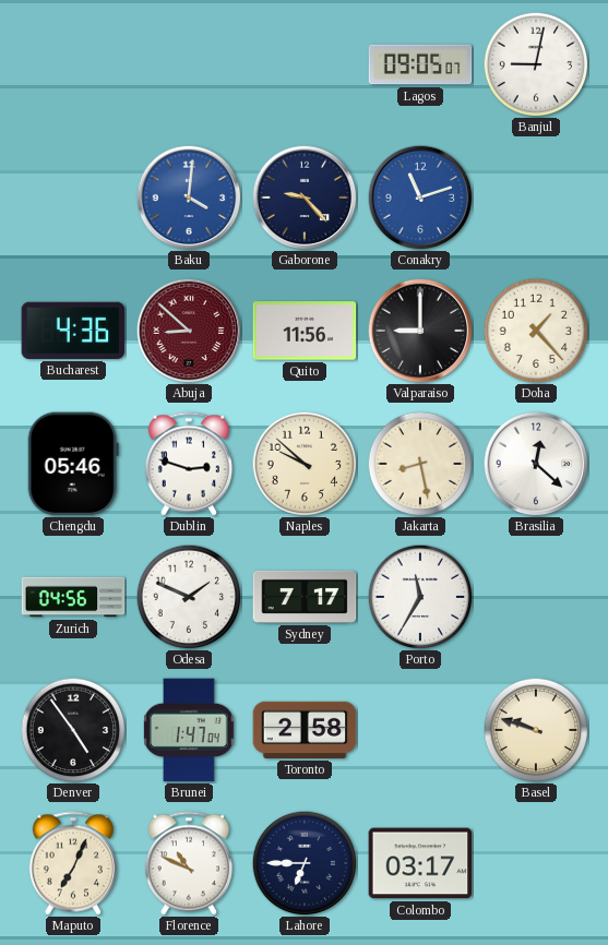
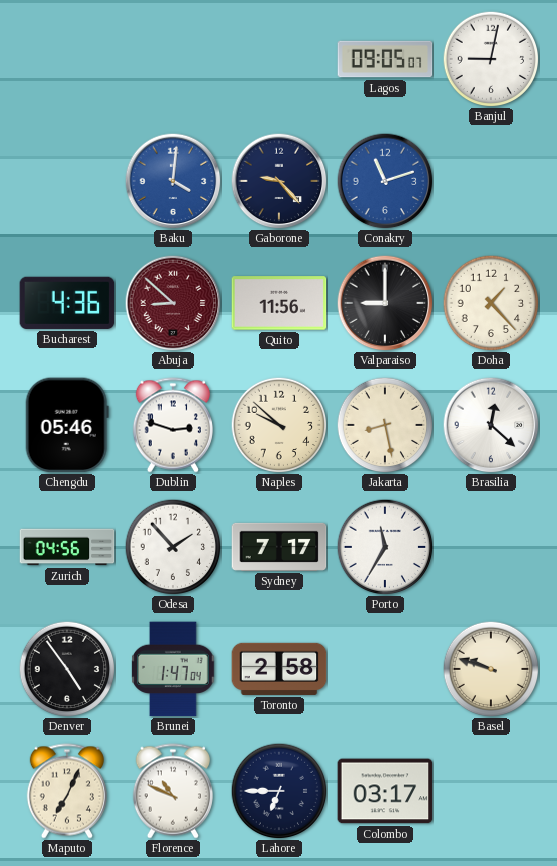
Odesa: 1:49 -> 1:53 (173, 547)
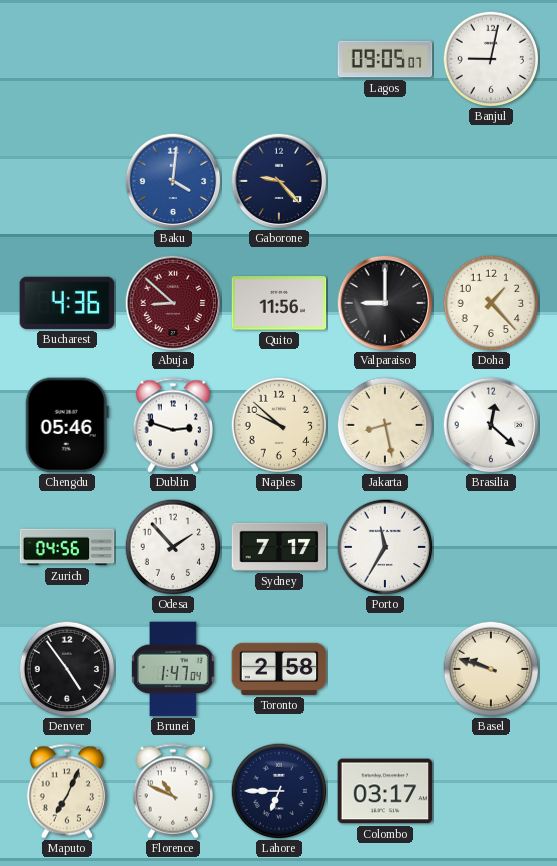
Conakry: 11:12 -> none (385, 181)
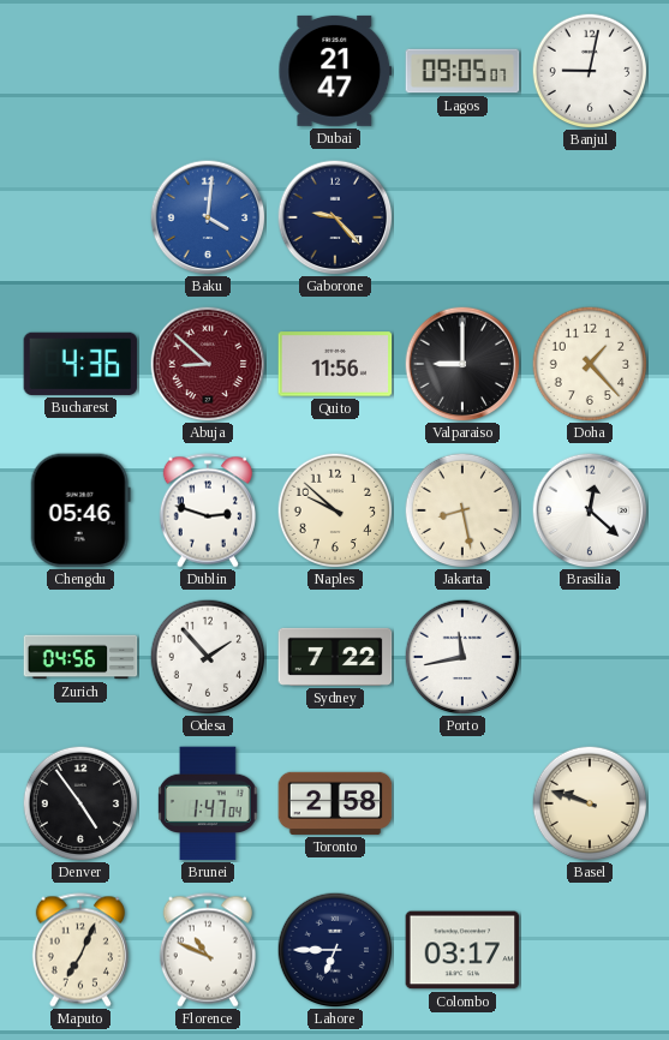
Dubai: none -> 21:47 (335, 71)
Sydney: 7:17 -> 7:22 (335, 657)
Porto: 11:35 -> 11:43 (462, 657)
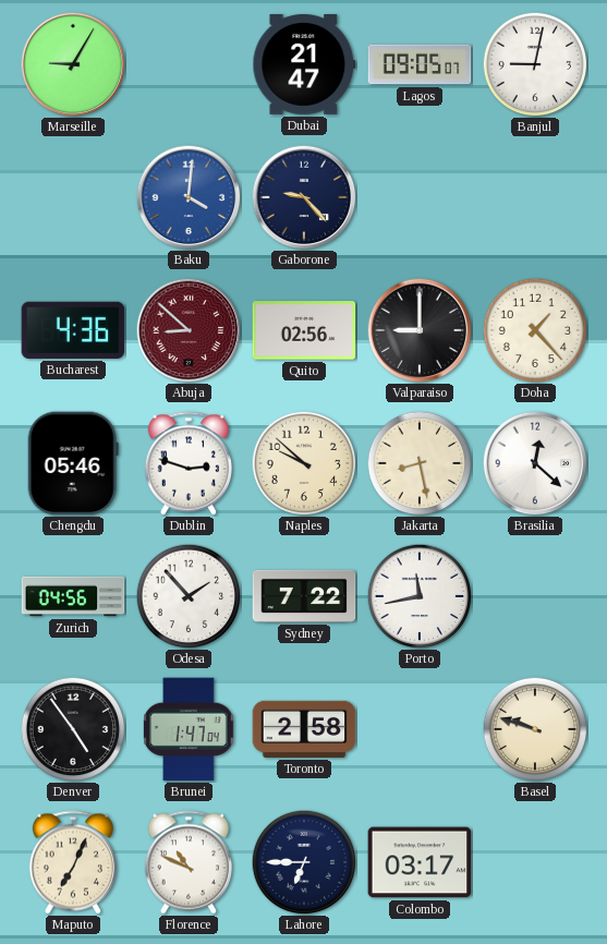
Marseille: none -> 9:05 (73, 64)
Quito: 11:56 -> 02:56 (304, 330)
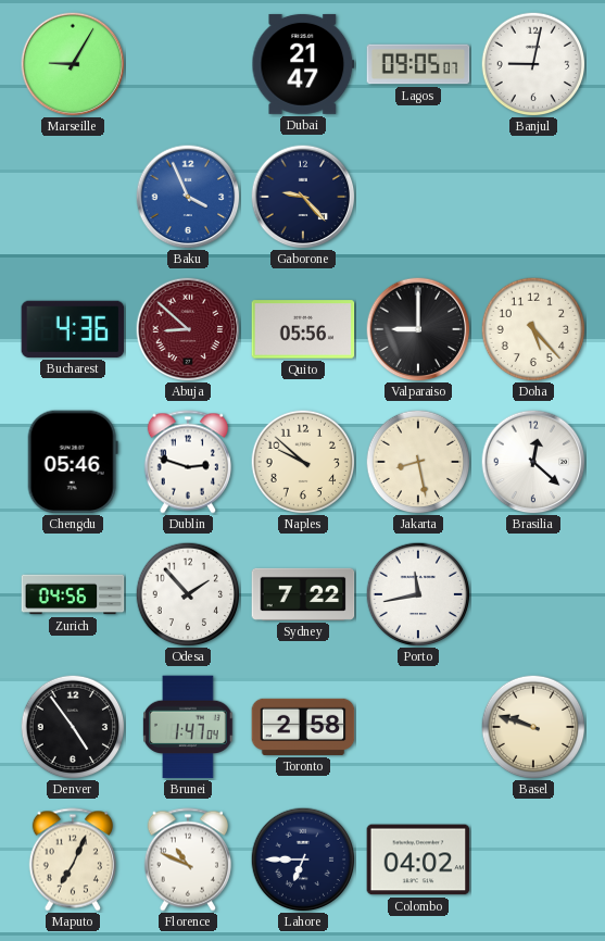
Baku: 4:01 -> 3:56 (188, 197)
Quito: 02:56 -> 05:56 (303, 329)
Doha: 1:23 -> 5:23 (533, 329)
Colombo: 03:17 -> 04:02 (418, 860)
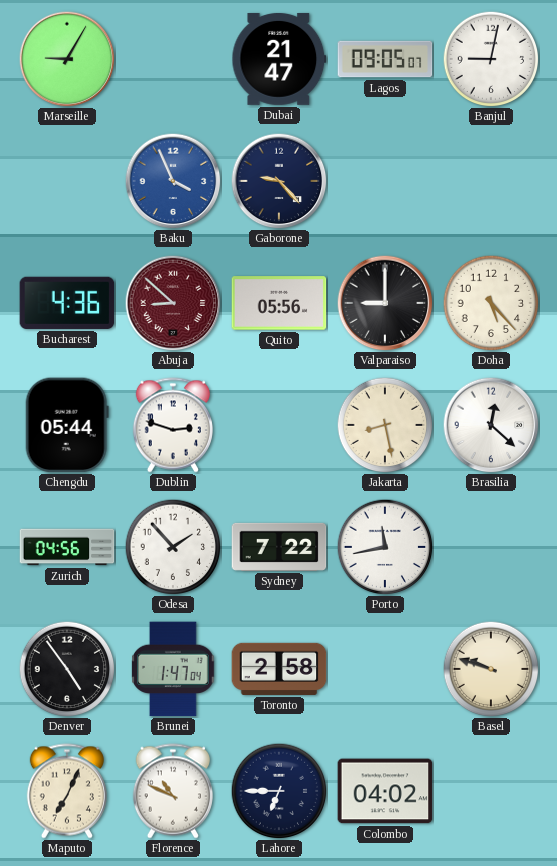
Chengdu: 05:46 -> 05:44 (67, 425)
Naples: 9:52 -> none (303, 462)
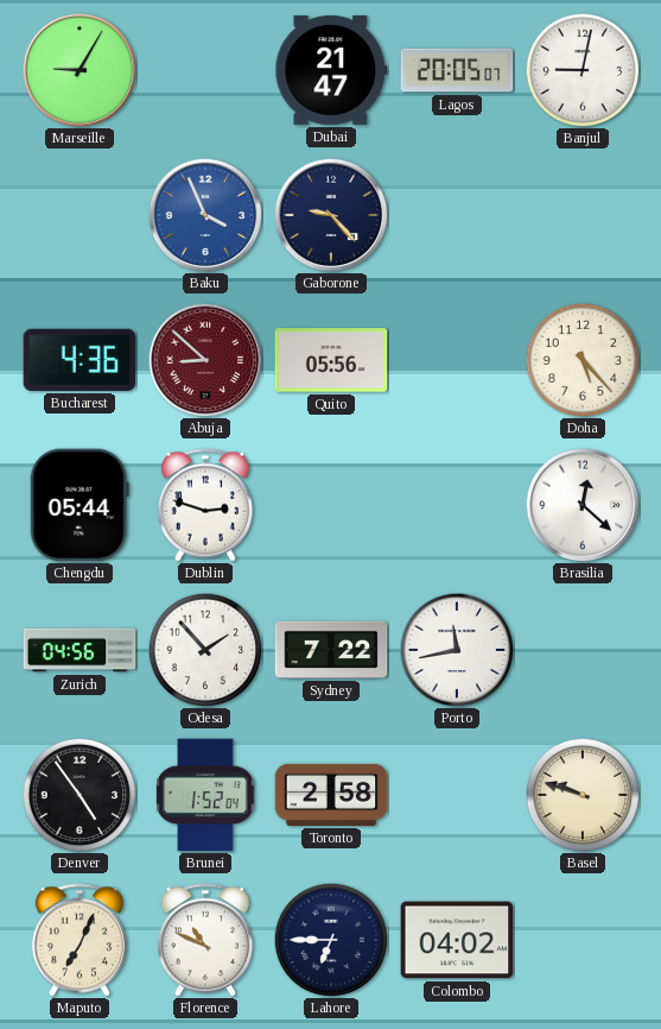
Lagos: 09:05 -> 20:05 (457, 70)
Valparaiso: 9:00 -> none (385, 303)
Jakarta: 8:28 -> none (385, 425)
Brunei: 1:47 -> 1:52 (205, 795)
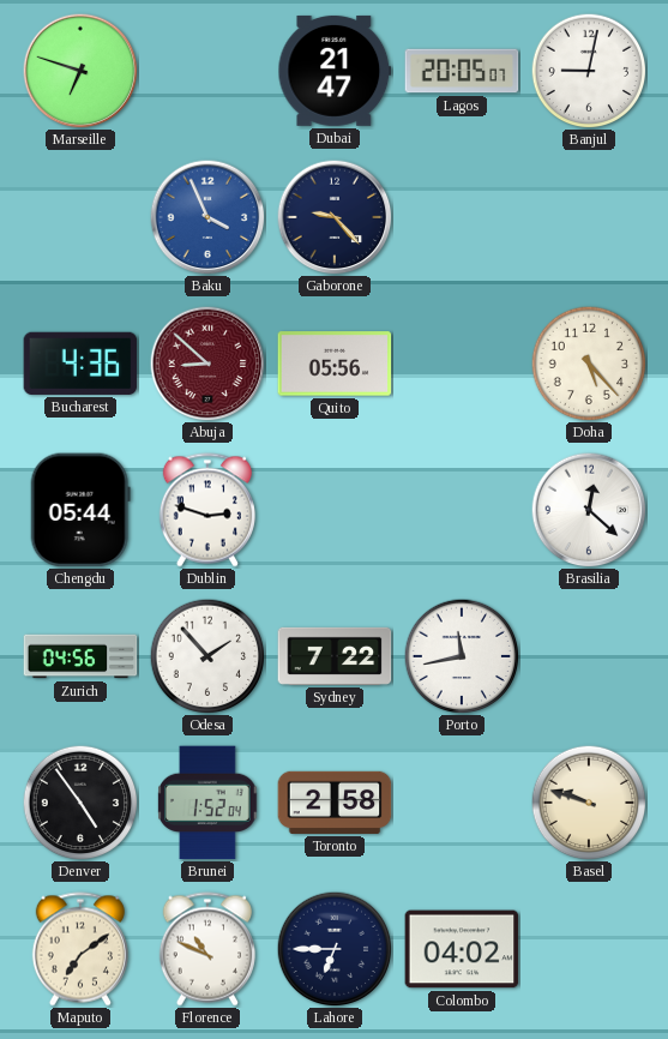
Marseille: 9:05 -> 6:48 (80, 71)
Maputo: 7:04 -> 7:09 (80, 949)
